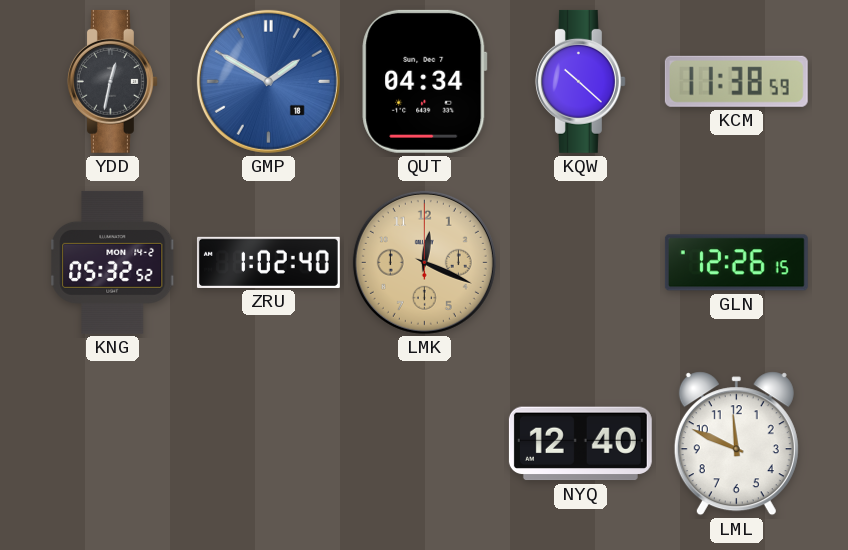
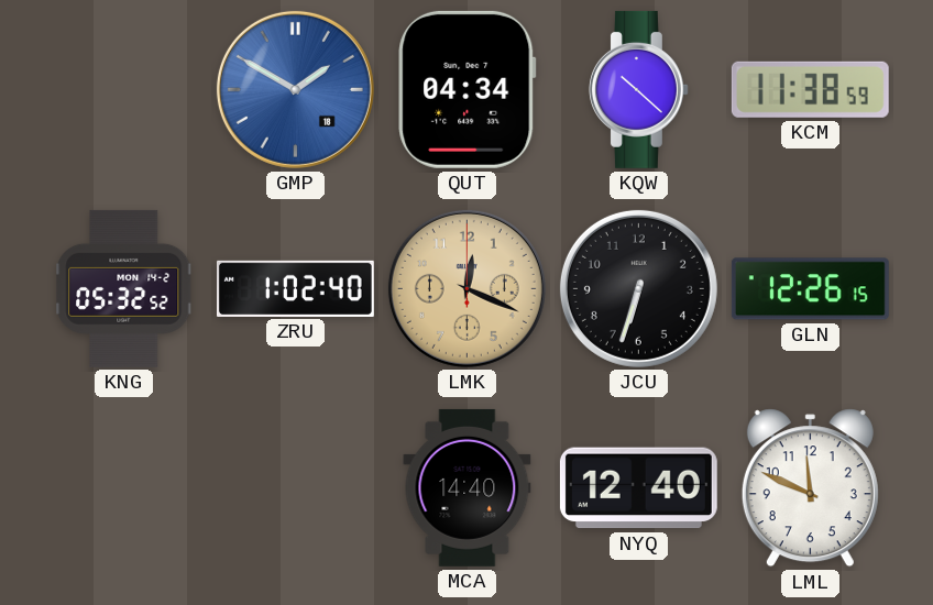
YDD: 12:32 -> none (112, 81)
JCU: none -> 6:33 (638, 288)
MCA: none -> 14:40 (468, 487)
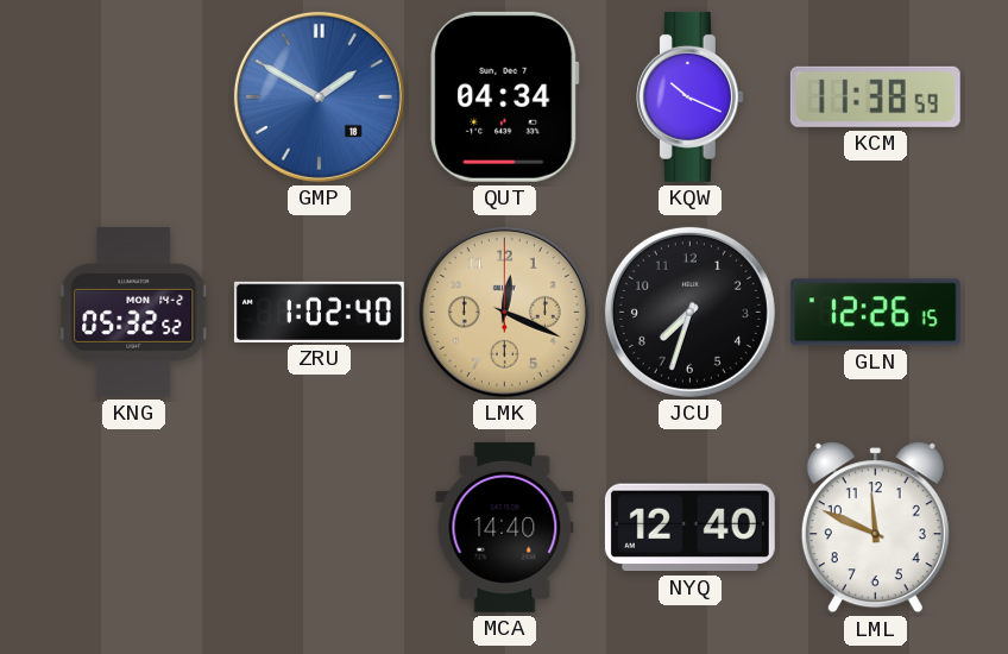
KQW: 10:22 -> 10:19 (689, 96)
JCU: 6:33 -> 7:33 (689, 312)
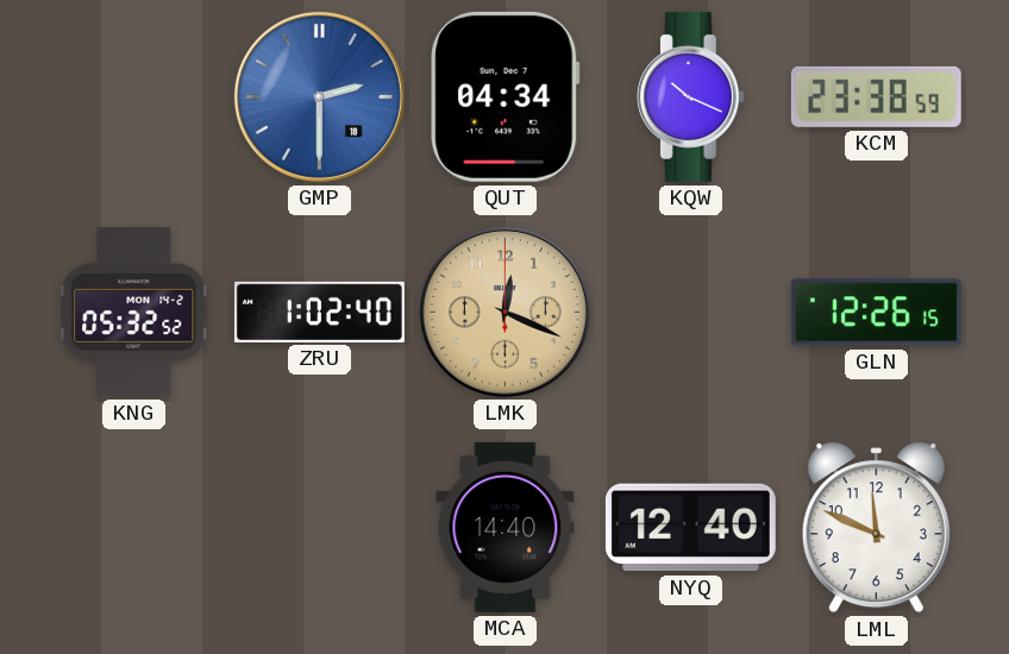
GMP: 1:50 -> 2:30 (319, 96)
KCM: 11:38 -> 23:38 (876, 96)
JCU: 7:33 -> none (689, 312)
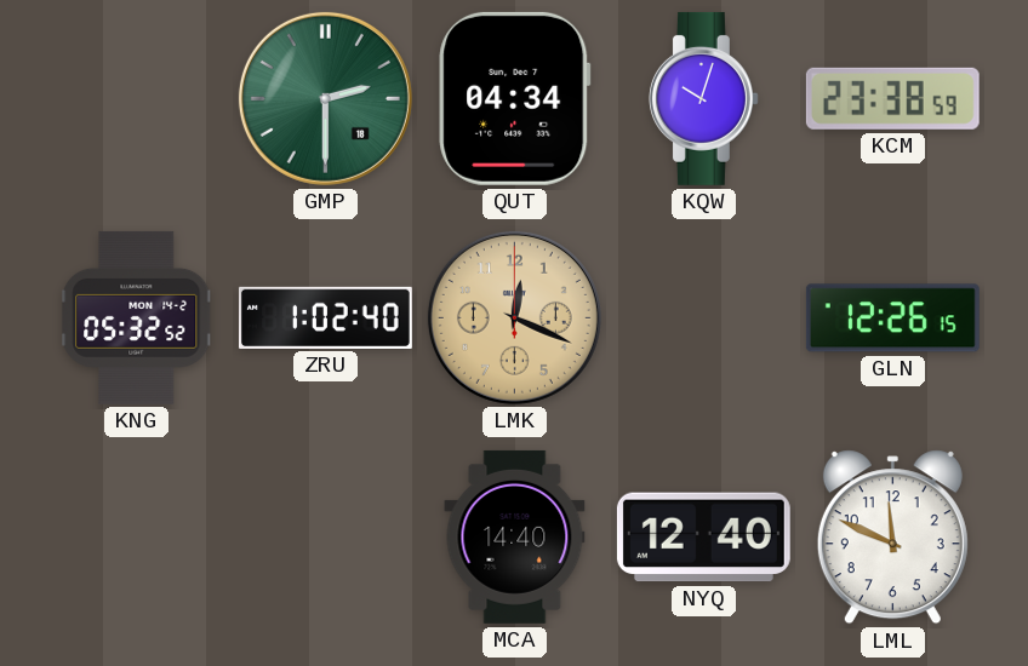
GMP dial: blue -> green (325, 98)
KQW: 10:19 -> 10:03 (703, 98)
